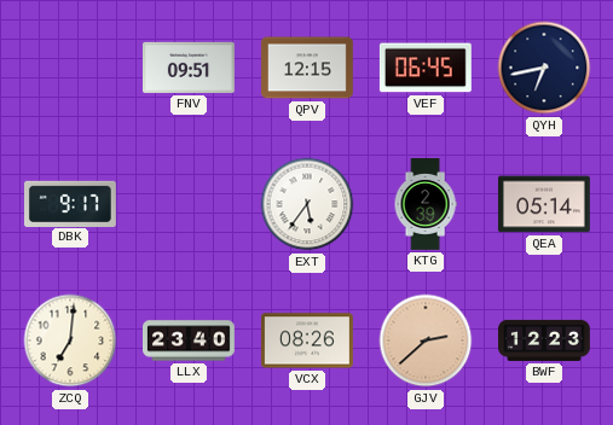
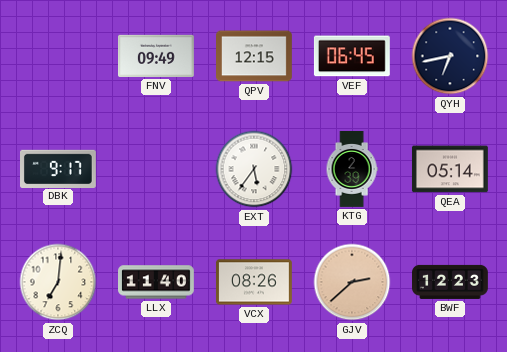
FNV: 09:51 -> 09:49 (157, 56)
LLX: 23:40 -> 11:40 (157, 282)
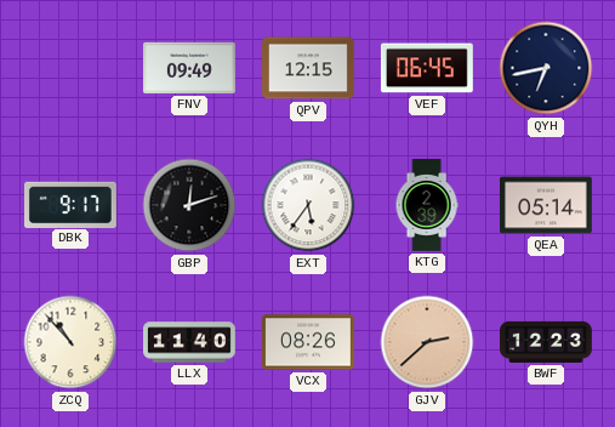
GBP: none -> 12:12 (189, 205)
ZCQ: 7:01 -> 10:53 (70, 342)
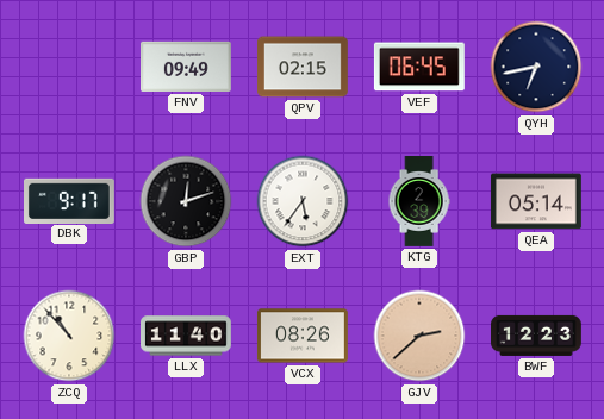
QPV: 12:15 -> 02:15 (304, 67)
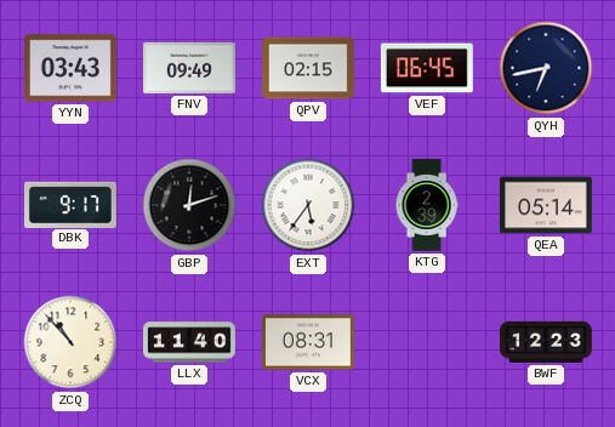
YYN: none -> 03:43 (70, 68)
VCX: 08:26 -> 08:31 (308, 342)
GJV: 2:38 -> none (419, 336)
